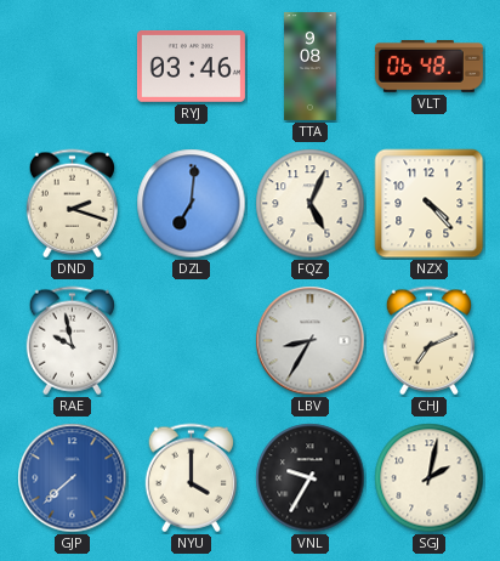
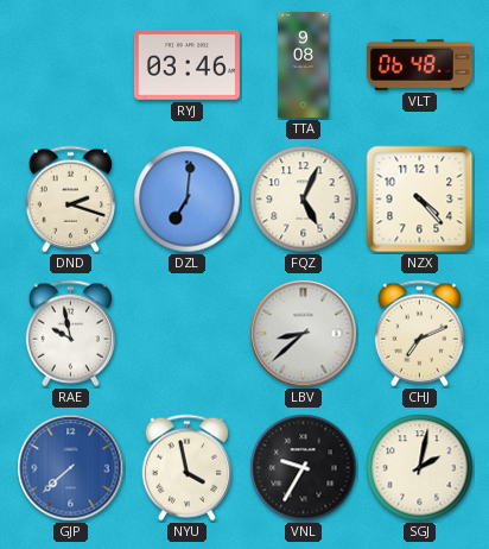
LBV: 8:35 -> 8:38 (304, 334)
NYU: 4:00 -> 3:58 (186, 468)
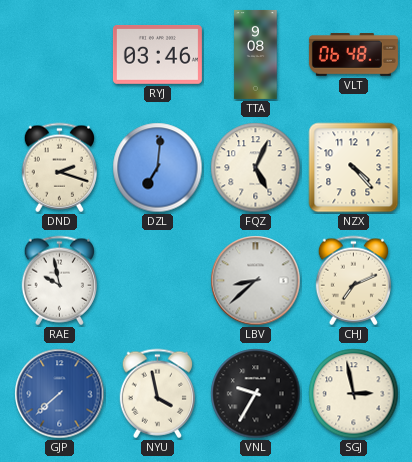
SGJ: 2:02 -> 2:58 (354, 394)
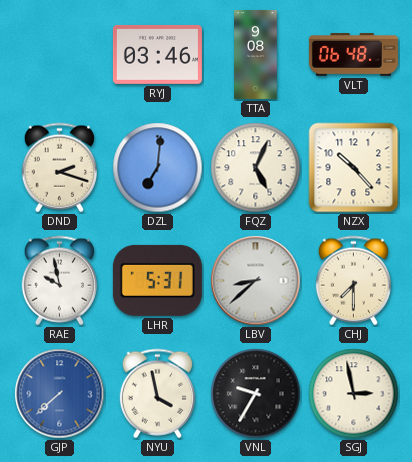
NZX: 4:23 -> 10:23 (354, 168)
LHR: none -> 5:31 (157, 280)
CHJ: 7:11 -> 7:30 (353, 281)
